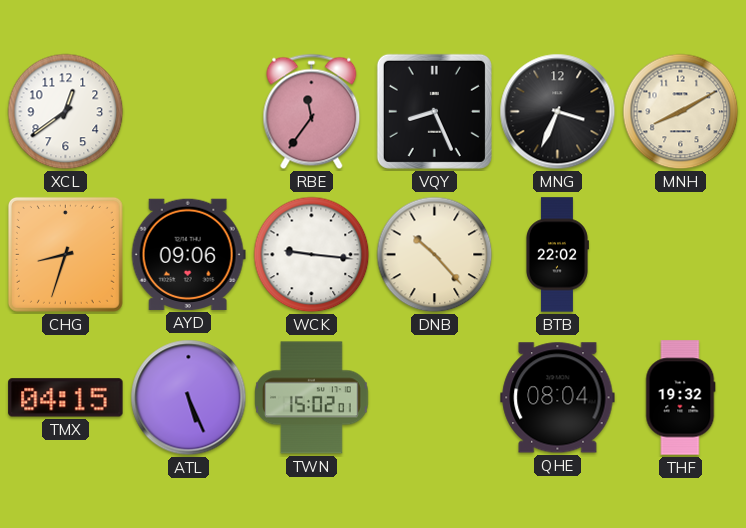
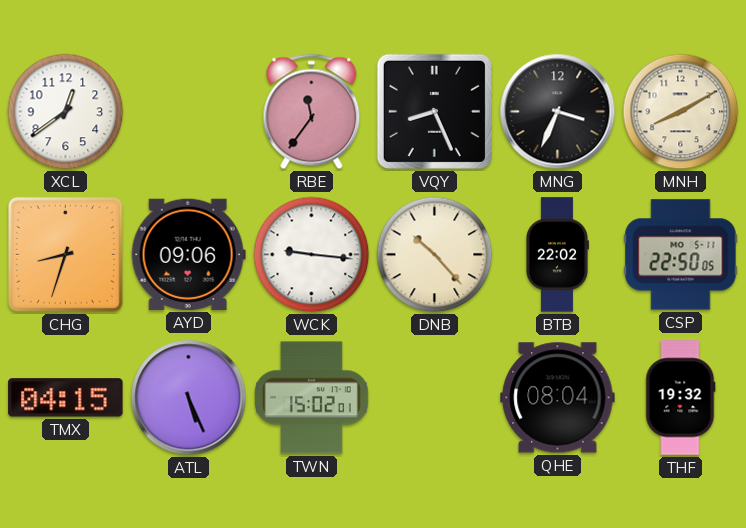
CSP: none -> 22:50 (681, 255)
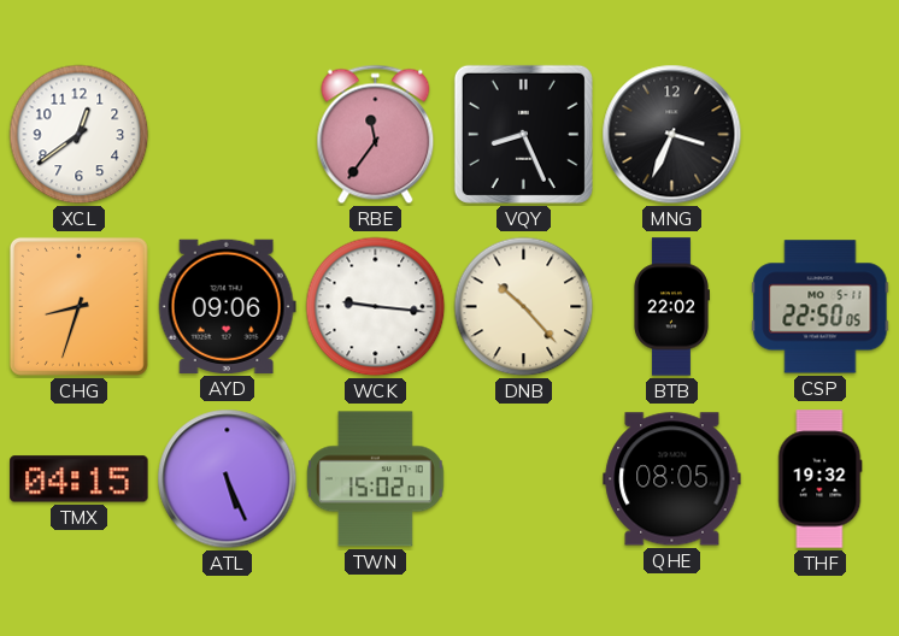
MNH: 8:10 -> none (681, 112)
QHE: 08:04 -> 08:05 (672, 479)
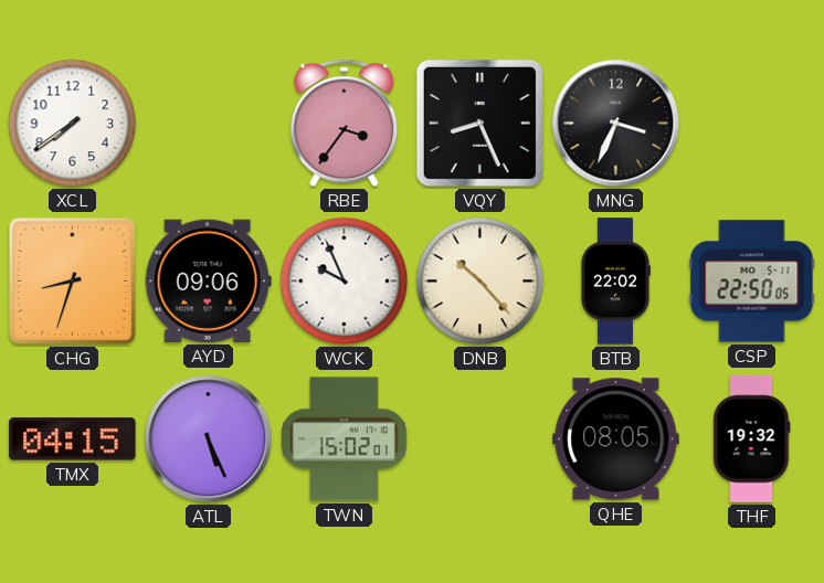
XCL: 12:39 -> 7:39 (73, 124)
RBE: 11:36 -> 3:36 (345, 124)
WCK: 9:16 -> 9:56 (345, 282)
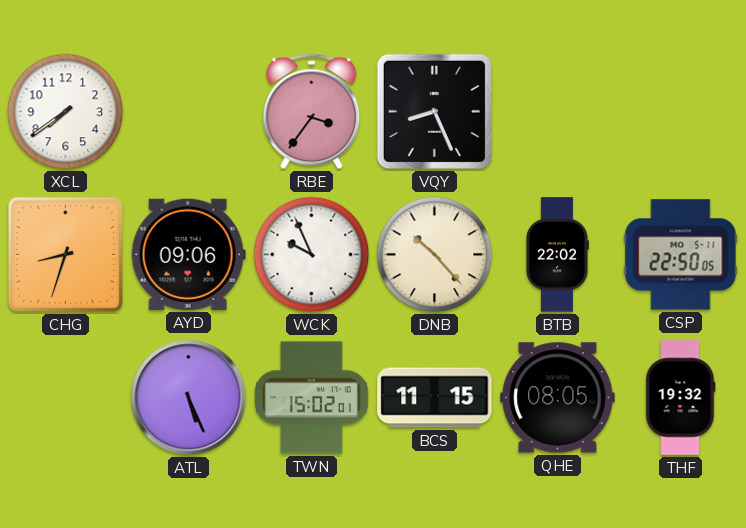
MNG: 3:34 -> none (616, 124)
TMX: 04:15 -> none (73, 439)
BCS: none -> 11:15 (435, 398)
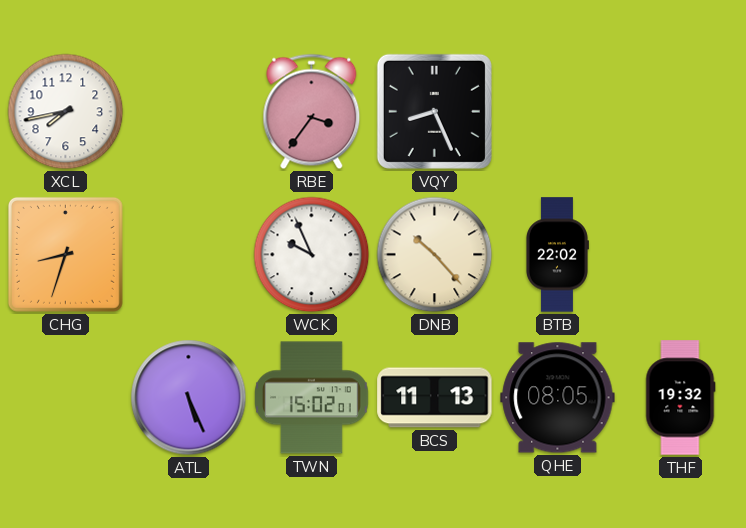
XCL: 7:39 -> 7:43 (66, 112)
AYD: 09:06 -> none (188, 254)
CSP: 22:50 -> none (681, 255)
BCS: 11:15 -> 11:13 (435, 398)
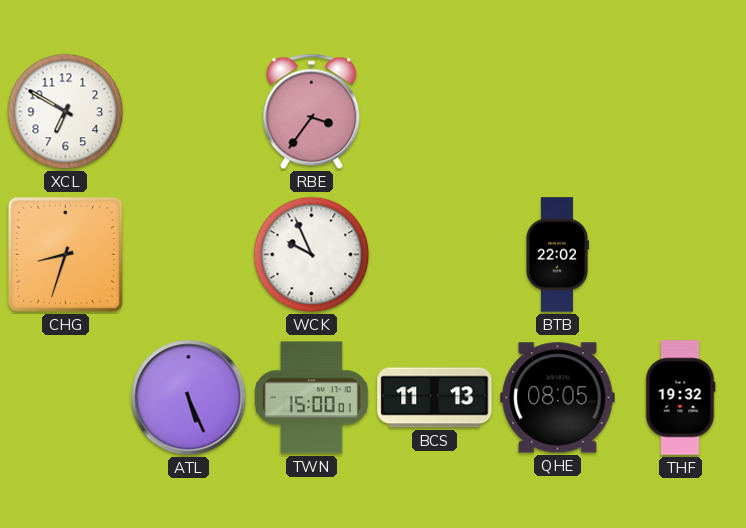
XCL: 7:43 -> 6:50 (66, 112)
VQY: 8:26 -> none (434, 111)
DNB: 10:23 -> none (435, 255)
TWN: 15:02 -> 15:00 (312, 398)
